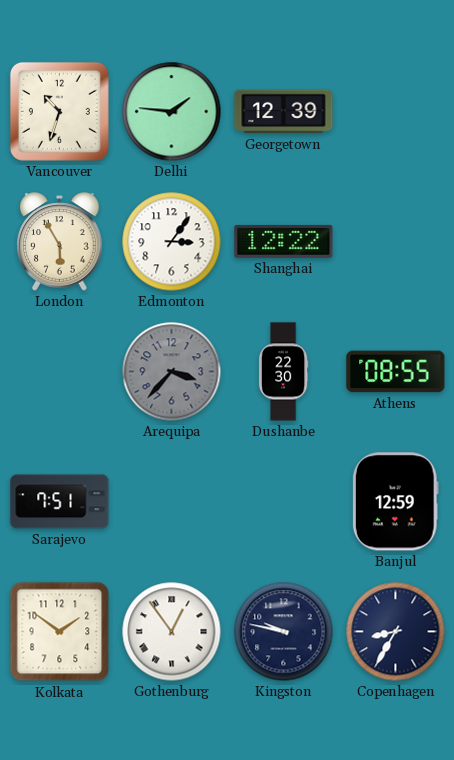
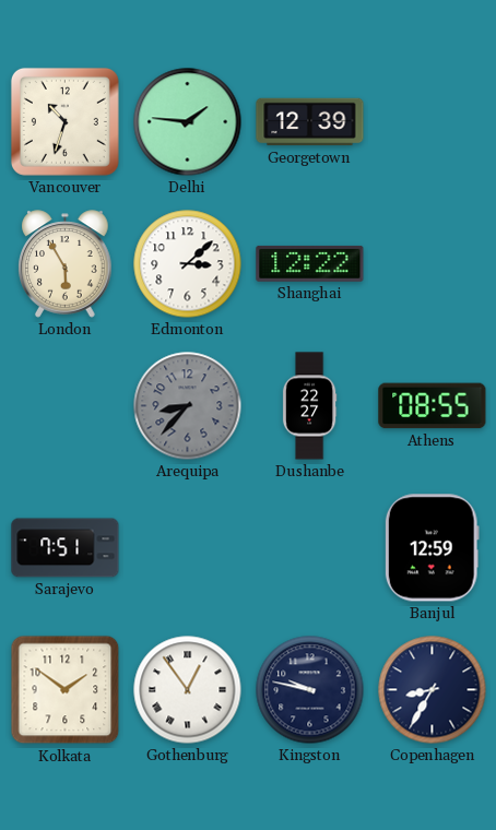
Edmonton: 3:06 -> 3:08 (188, 264)
Arequipa: 3:37 -> 8:37 (188, 406)
Dushanbe: 22:30 -> 22:27 (309, 406)
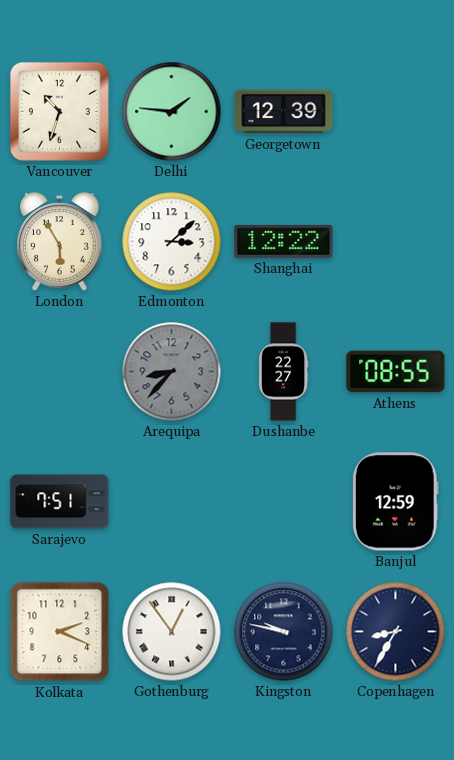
Kolkata: 1:51 -> 2:19 (60, 632)
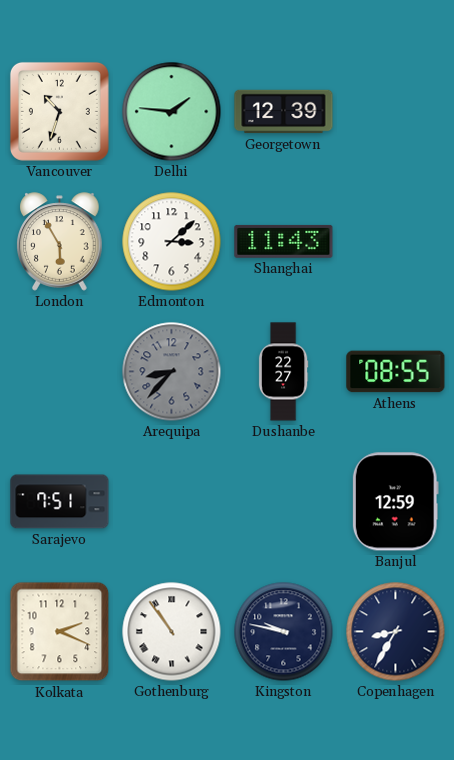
Shanghai: 12:22 -> 11:43 (284, 241)
Gothenburg: 12:54 -> 10:54 (172, 632)
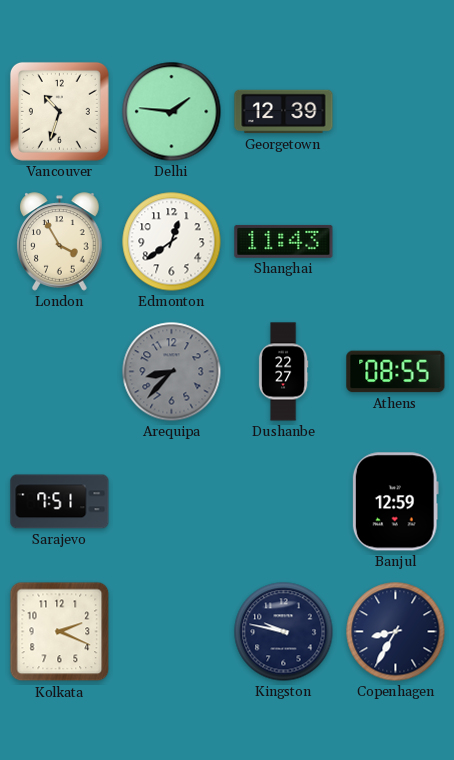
London: 5:55 -> 3:55 (60, 242)
Edmonton: 3:08 -> 12:39 (172, 242)
Gothenburg: 10:54 -> none (172, 632)
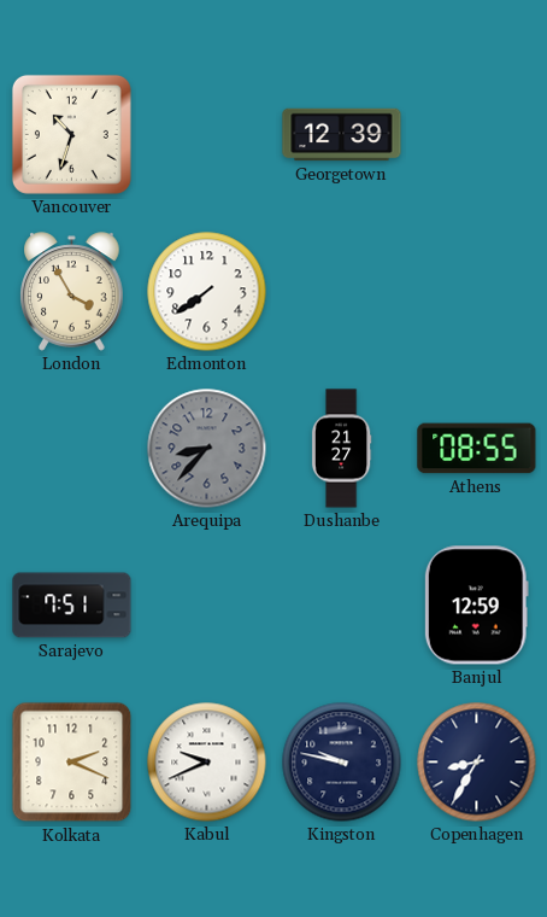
Delhi: 1:46 -> none (172, 112)
Edmonton: 12:39 -> 7:39 (207, 292)
Shanghai: 11:43 -> none (284, 241)
Dushanbe: 22:27 -> 21:27 (341, 449)
Kabul: none -> 9:41 (207, 763)
